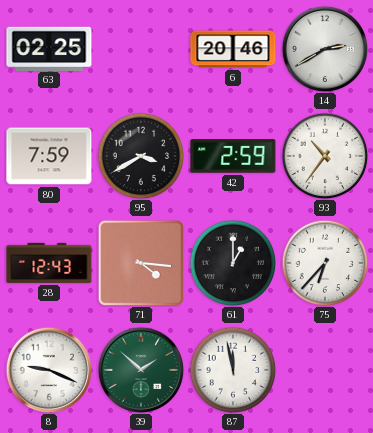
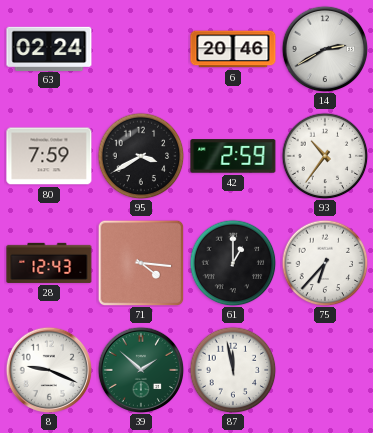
63: 02:25 -> 02:24 (49, 48)
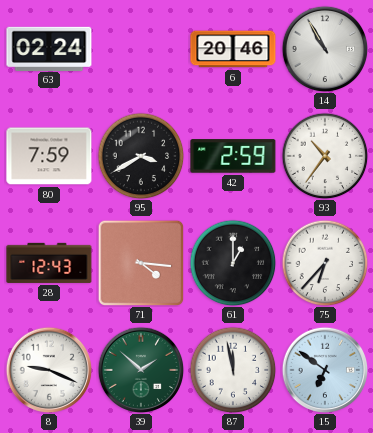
14: 2:40 -> 10:55 (325, 49)
15: none -> 6:51 (325, 370)
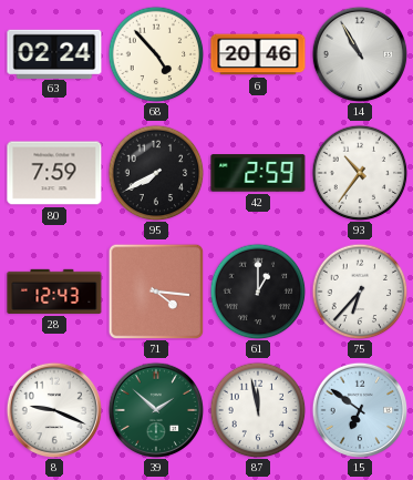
68: none -> 4:53 (156, 54)
95: 3:40 -> 7:40 (156, 173)
